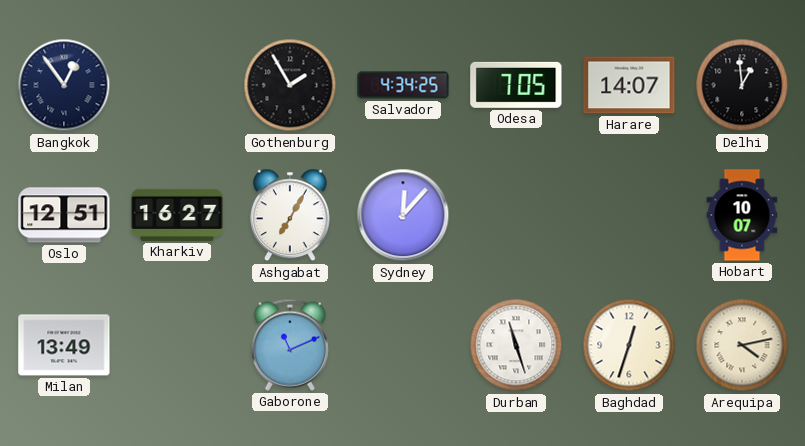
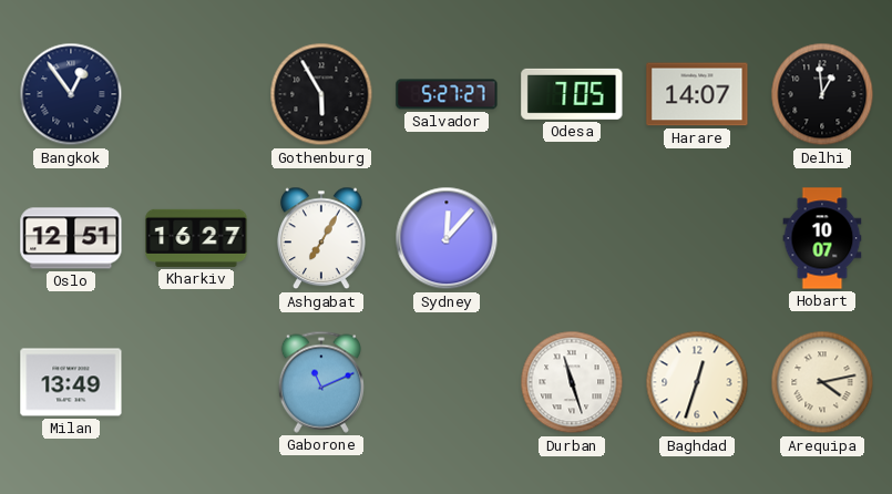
Gothenburg: 1:55 -> 5:55 (321, 94)
Salvador: 4:34 -> 5:27 (447, 94)
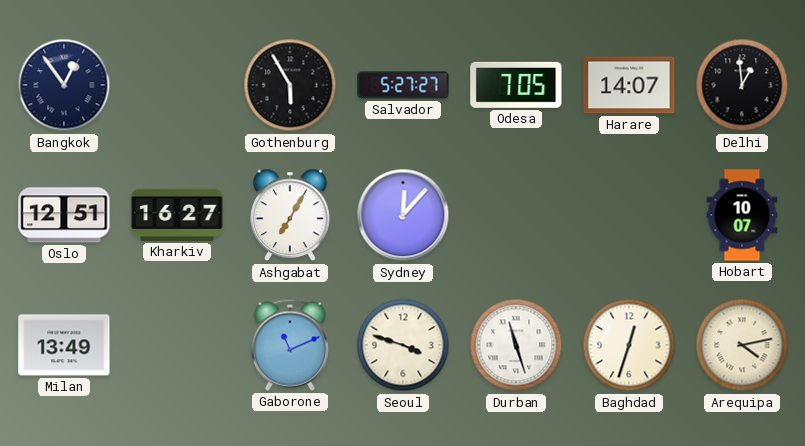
Seoul: none -> 3:48 (403, 345)
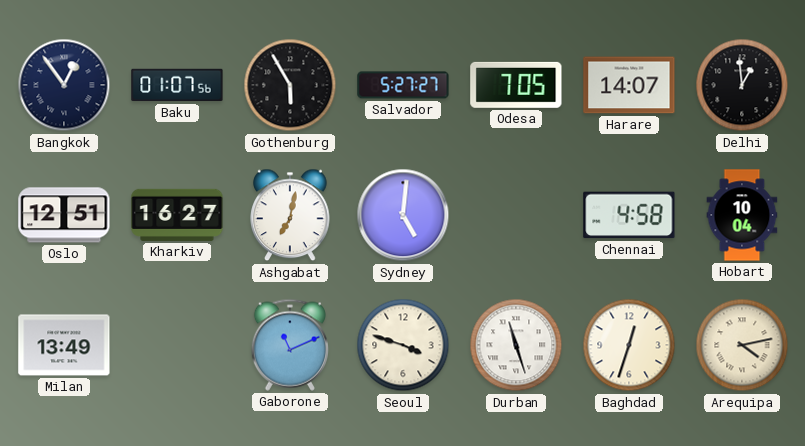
Baku: none -> 01:07 (177, 85)
Ashgabat: 7:05 -> 7:02 (290, 215)
Sydney: 12:07 -> 5:01 (403, 215)
Chennai: none -> 4:58 (629, 215)
Hobart: 10:07 -> 10:04 (742, 215)
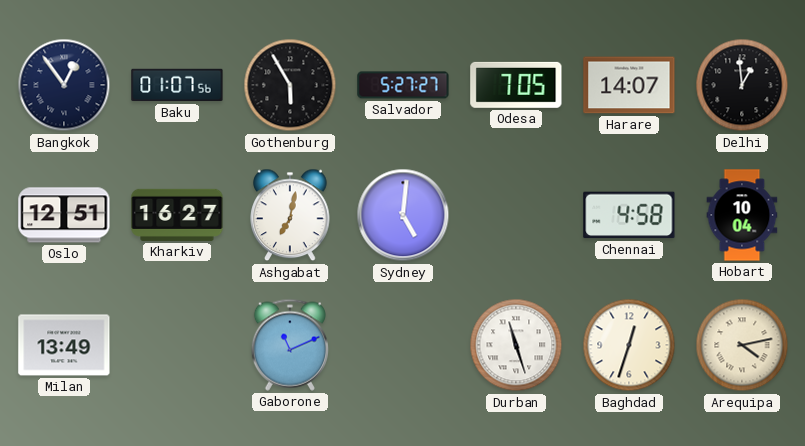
Seoul: 3:48 -> none (403, 345)
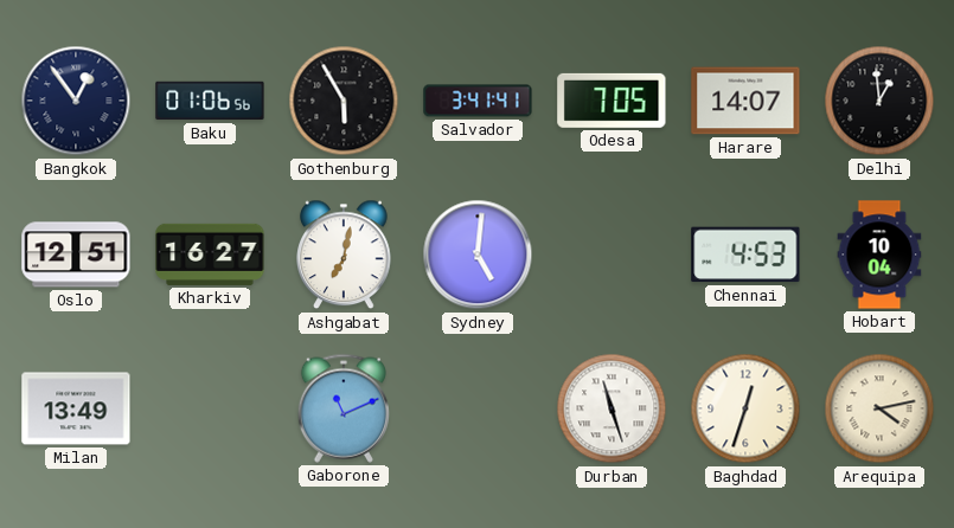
Baku: 01:07 -> 01:06 (210, 101)
Salvador: 5:27 -> 3:41 (478, 101)
Chennai: 4:58 -> 4:53 (745, 255)
